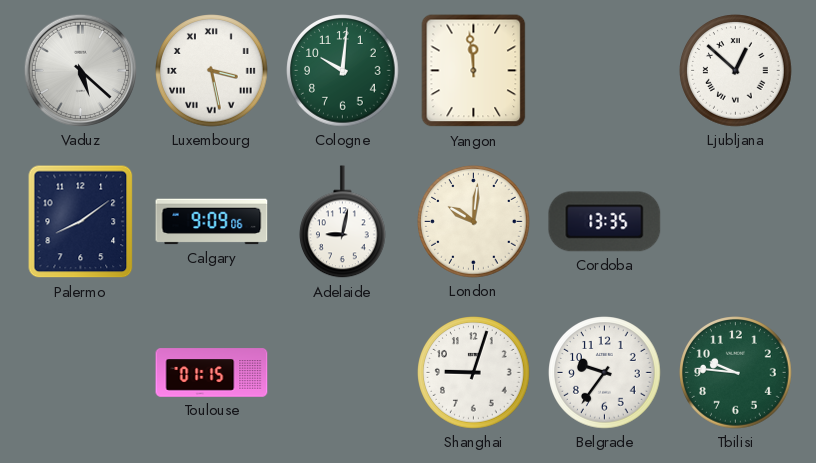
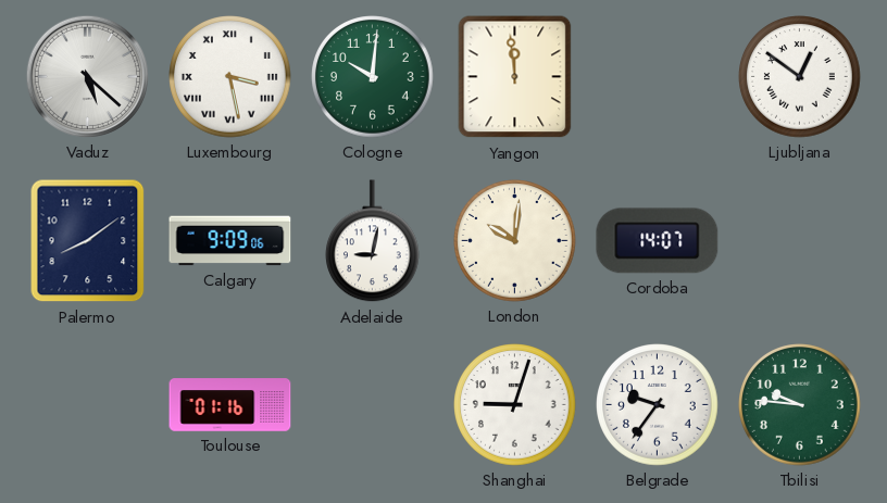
Ljubljana: 12:52 -> 12:51 (800, 77)
Cordoba: 13:35 -> 14:07 (658, 241)
Toulouse: 01:15 -> 01:16 (230, 405)
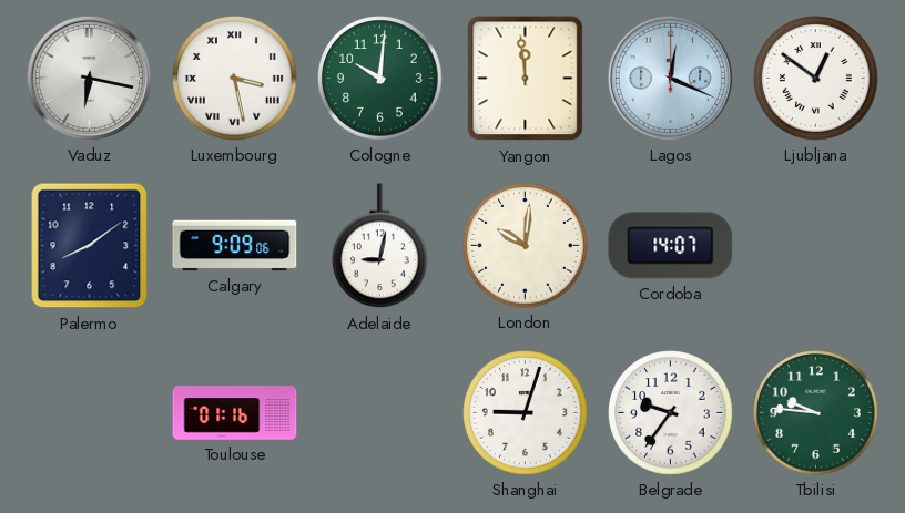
Vaduz: 5:22 -> 6:17 (89, 78)
Lagos: none -> 12:19 (670, 78)
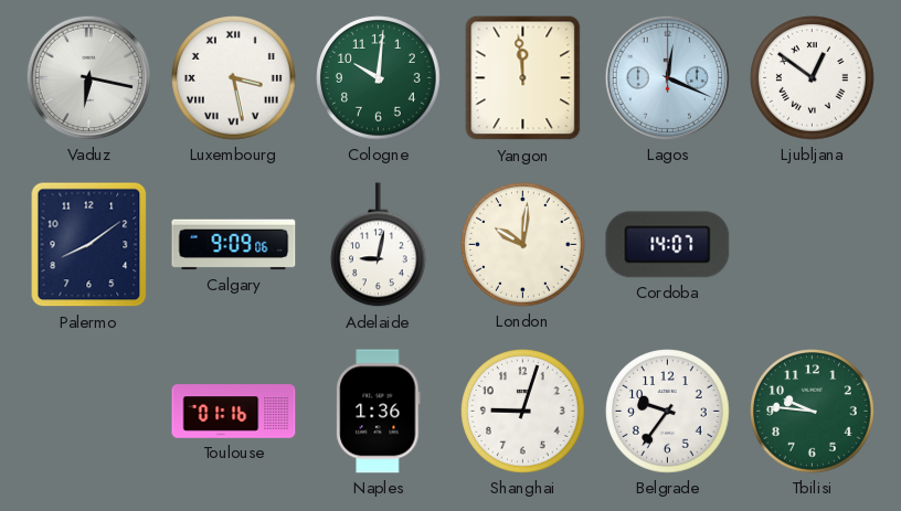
Naples: none -> 1:36 (379, 412)
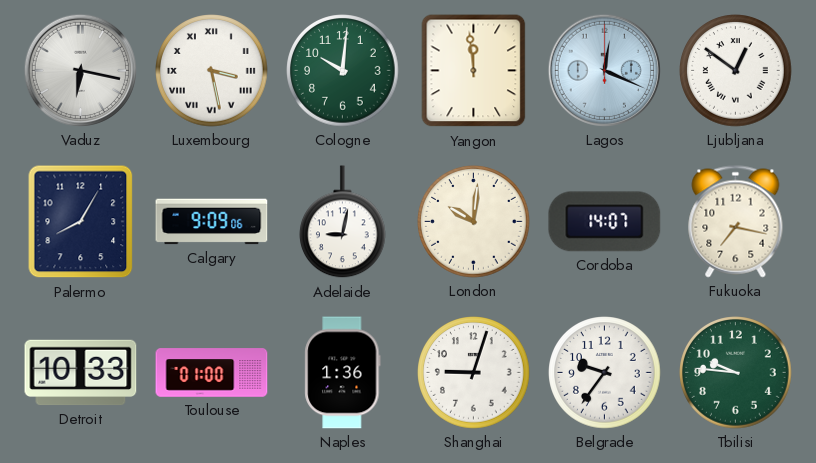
Palermo: 8:09 -> 8:05 (81, 222)
Fukuoka: none -> 7:17 (736, 222)
Detroit: none -> 10:33 (81, 373)
Toulouse: 01:16 -> 01:00 (212, 373)
